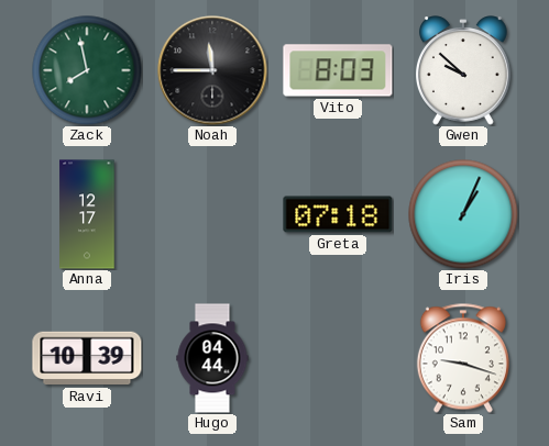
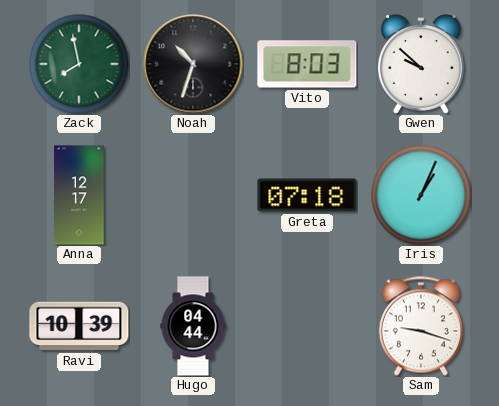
Noah: 11:45 -> 10:33 (193, 64)
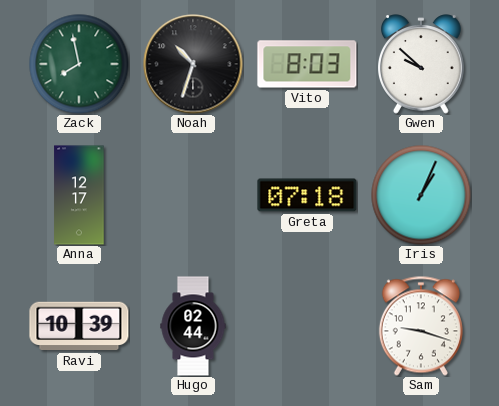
Hugo: 04:44 -> 02:44 (193, 326)
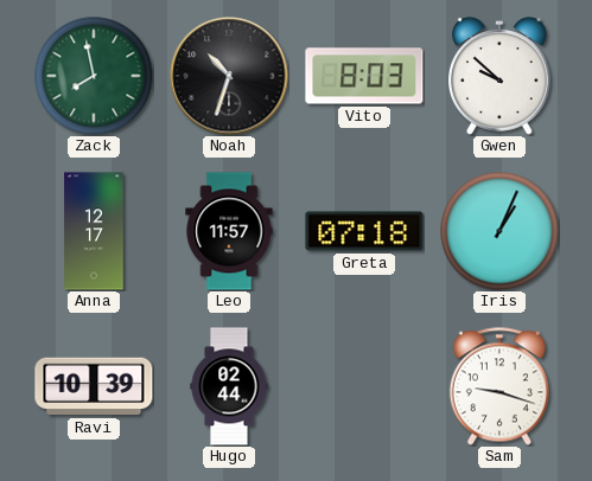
Leo: none -> 11:57 (229, 231)
